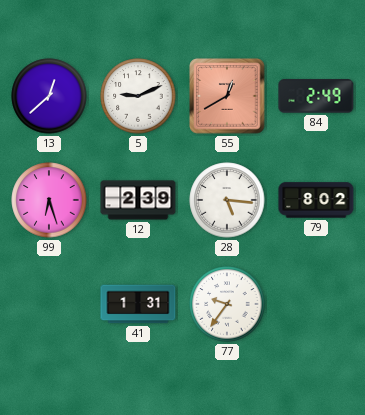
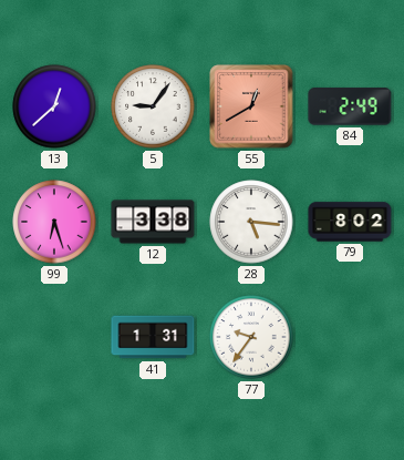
5: 9:11 -> 9:06 (153, 106)
12: 2:39 -> 3:38 (153, 222)
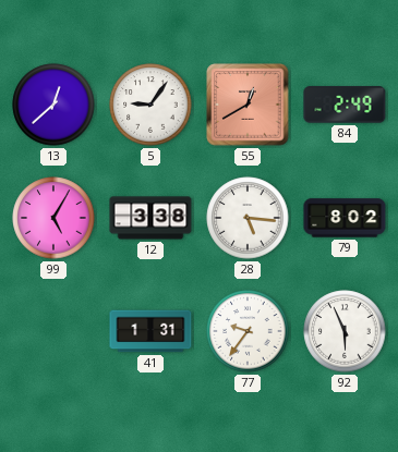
99: 6:27 -> 5:05 (53, 218)
92: none -> 5:56 (345, 331)
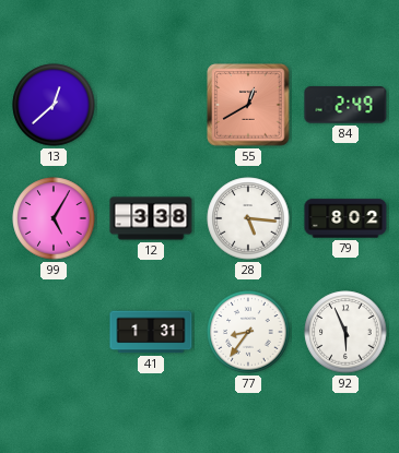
5: 9:06 -> none (150, 105)
77: 9:36 -> 8:36 (248, 332)
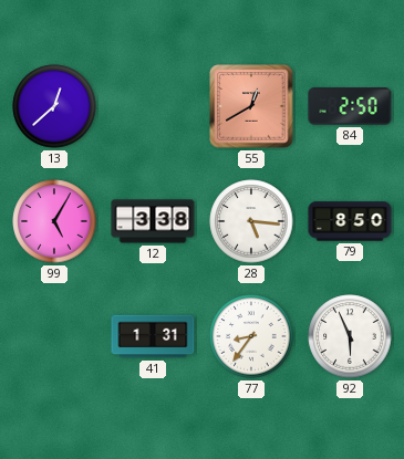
84: 2:49 -> 2:50 (350, 106)
79: 8:02 -> 8:50 (350, 221)
